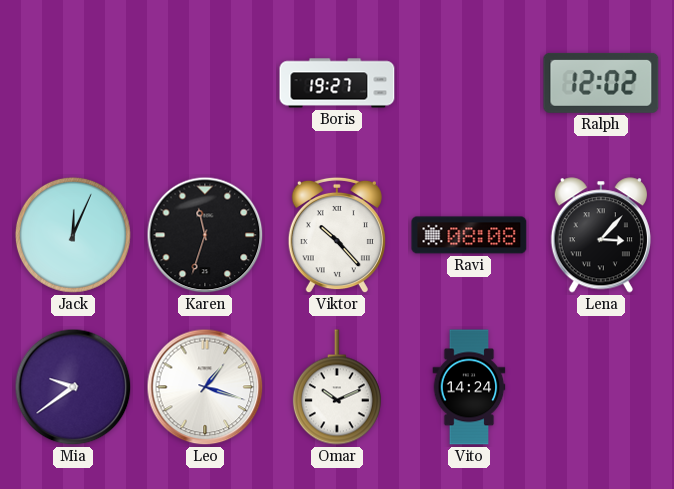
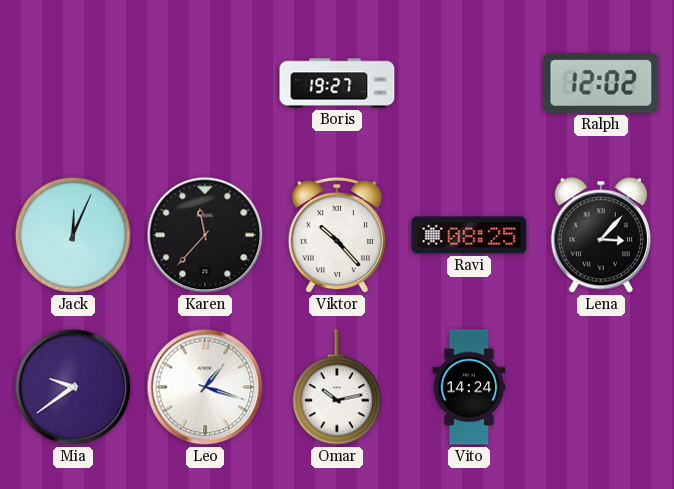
Karen: 11:33 -> 11:37 (205, 235)
Ravi: 08:08 -> 08:25 (469, 235)
Omar: 10:11 -> 10:13 (337, 387)
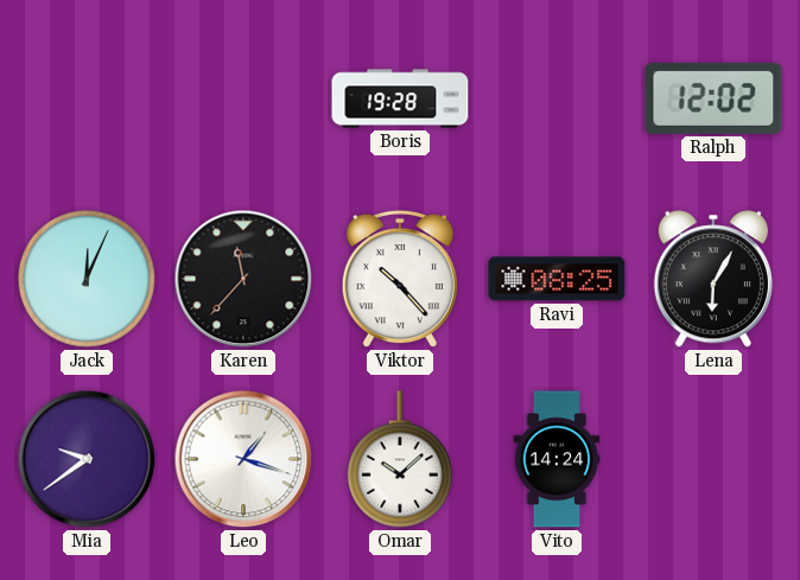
Boris: 19:27 -> 19:28 (400, 98)
Lena: 3:07 -> 6:05 (713, 279)
Omar: 10:13 -> 10:08 (400, 459)
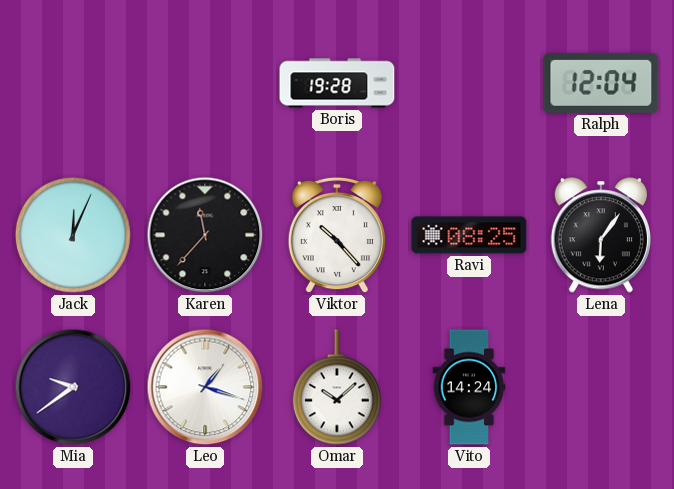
Ralph: 12:02 -> 12:04 (601, 83)
Lena: 6:05 -> 6:06 (601, 235)
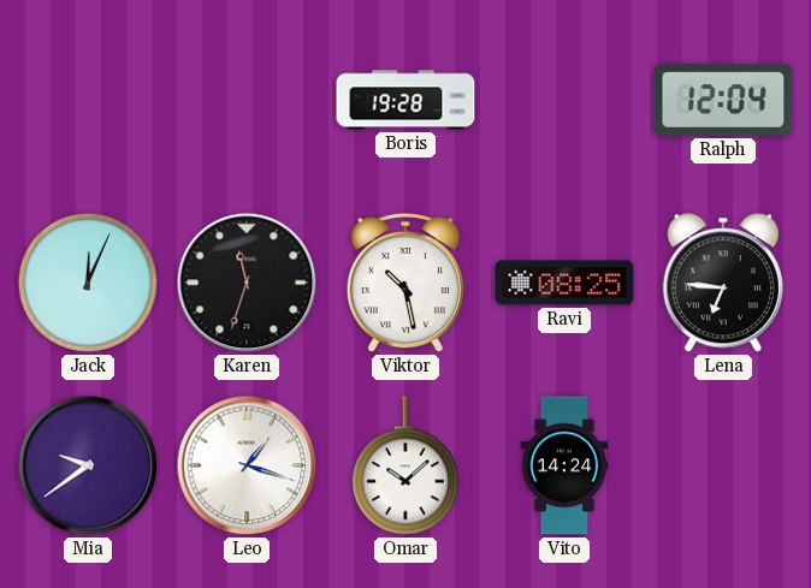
Karen: 11:37 -> 11:33 (247, 283)
Viktor: 10:23 -> 10:28 (405, 283)
Lena: 6:06 -> 6:46 (723, 283)
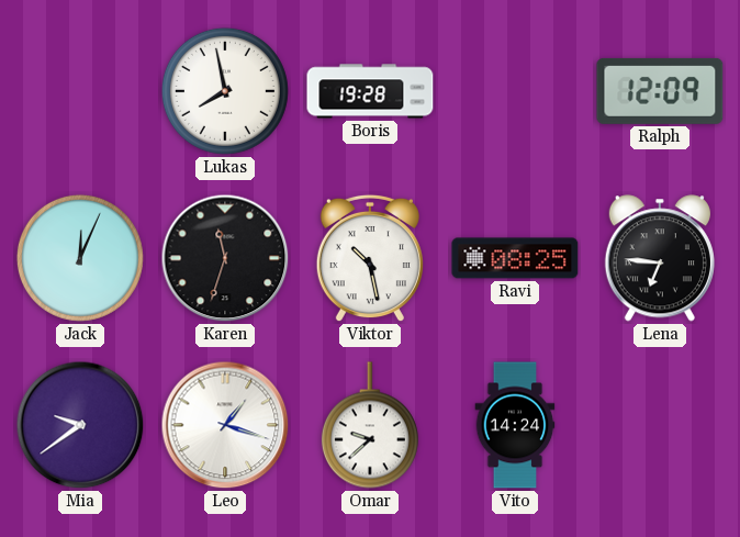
Lukas: none -> 7:58 (225, 91)
Ralph: 12:04 -> 12:09 (660, 91)
Omar: 10:08 -> 9:38 (370, 425)
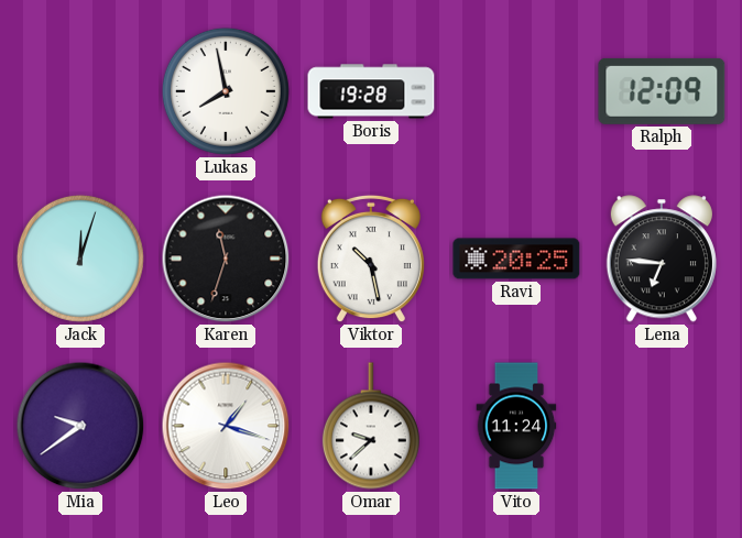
Jack: 12:04 -> 12:03 (80, 259)
Ravi: 08:25 -> 20:25 (516, 259)
Vito: 14:24 -> 11:24 (516, 426)
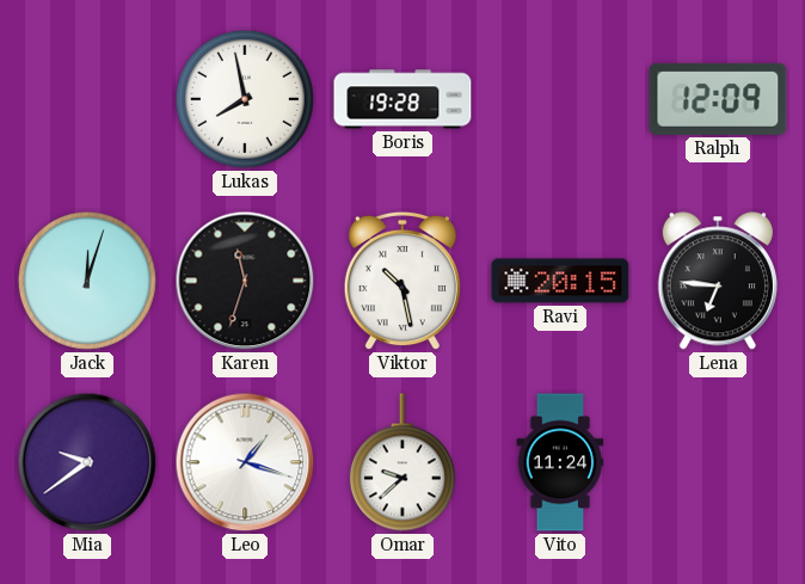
Ravi: 20:25 -> 20:15 (560, 281)
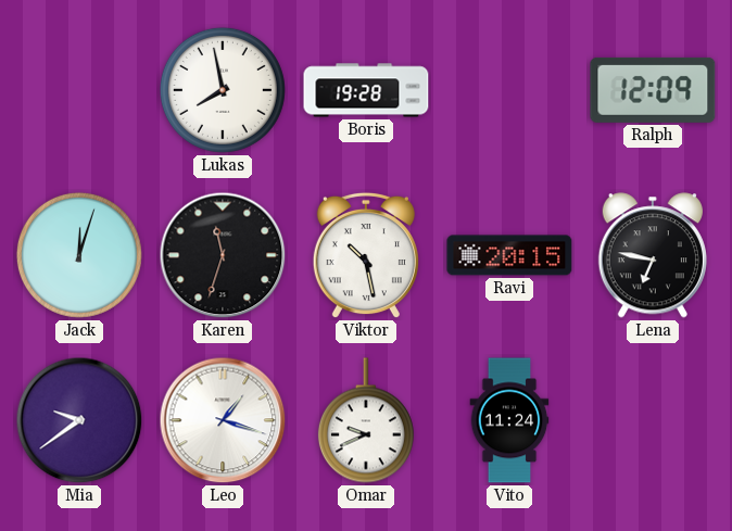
Lena: 6:46 -> 6:47 (653, 255)
Omar: 9:38 -> 9:41 (366, 420)
